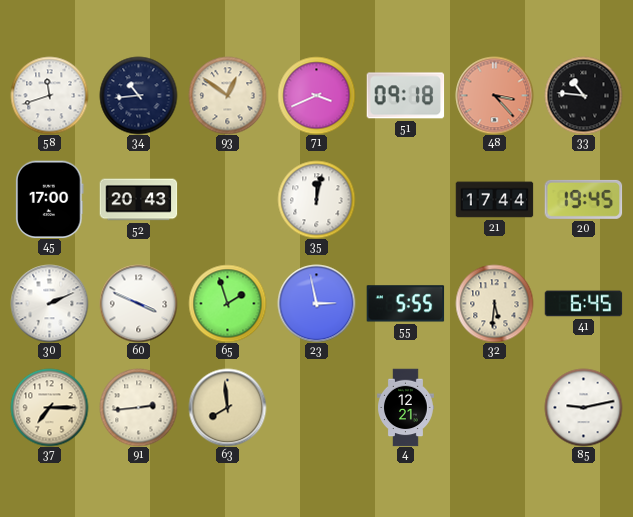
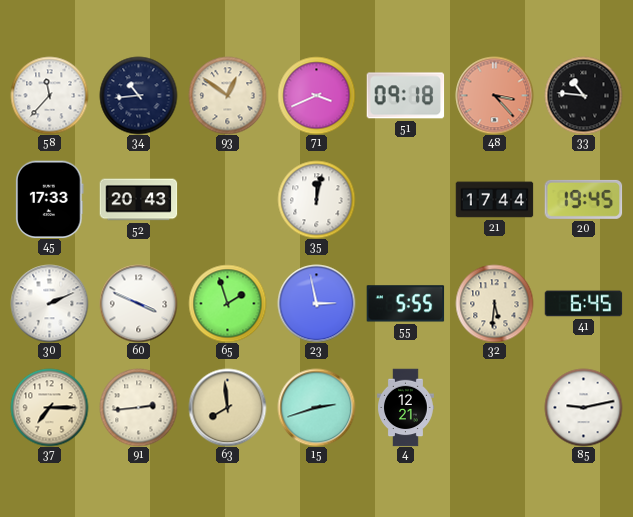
58: 11:42 -> 11:37 (49, 95)
45: 17:00 -> 17:33 (50, 199)
15: none -> 2:42 (316, 407)
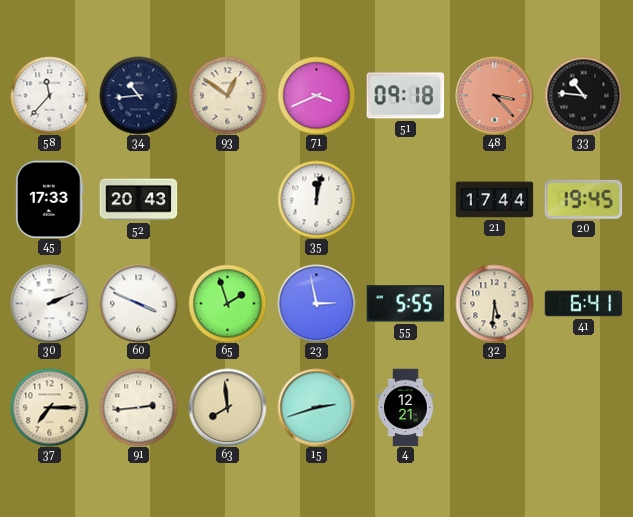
41: 6:45 -> 6:41 (583, 304)
85: 9:13 -> none (583, 407)
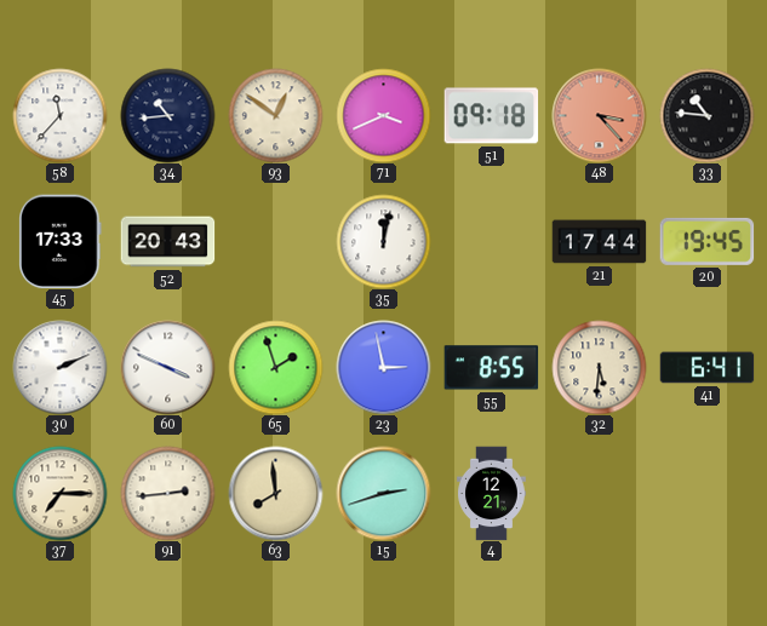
55: 5:55 -> 8:55 (491, 368)
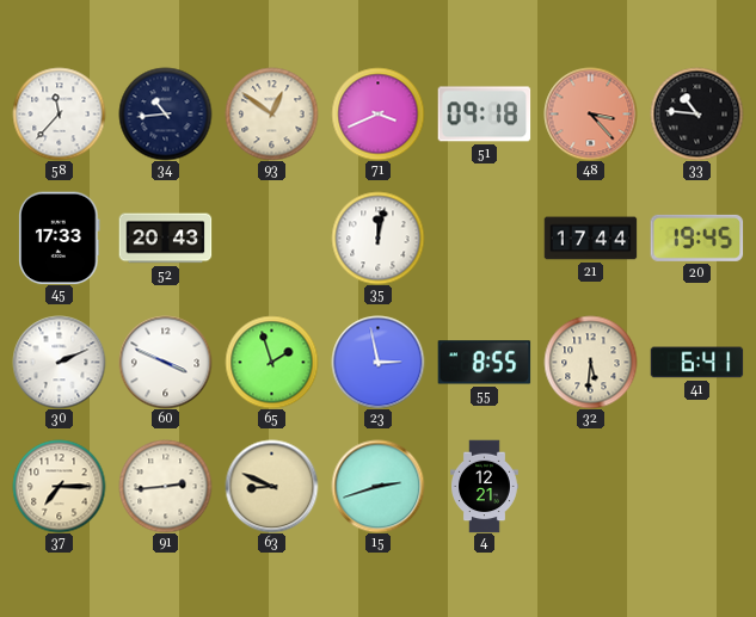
63: 7:59 -> 8:49 (271, 486)
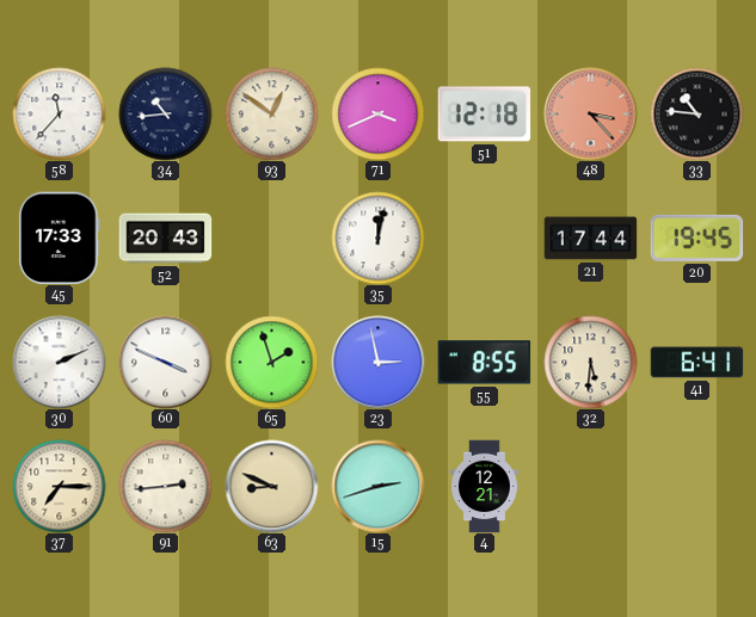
51: 09:18 -> 12:18 (484, 115)
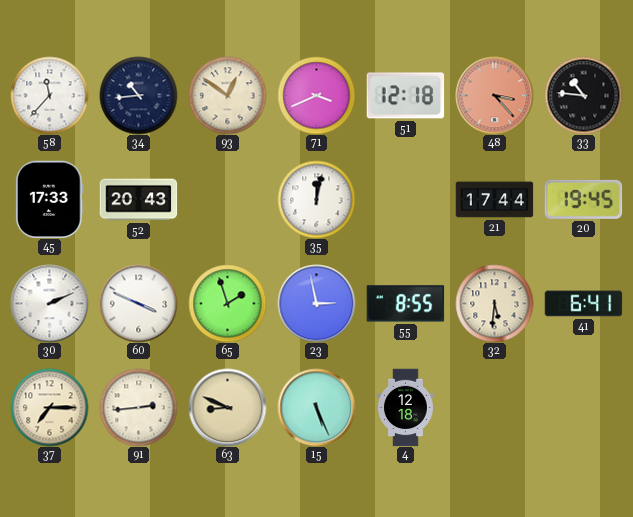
15: 2:42 -> 5:26 (316, 407)
4: 12:21 -> 12:18 (406, 407)
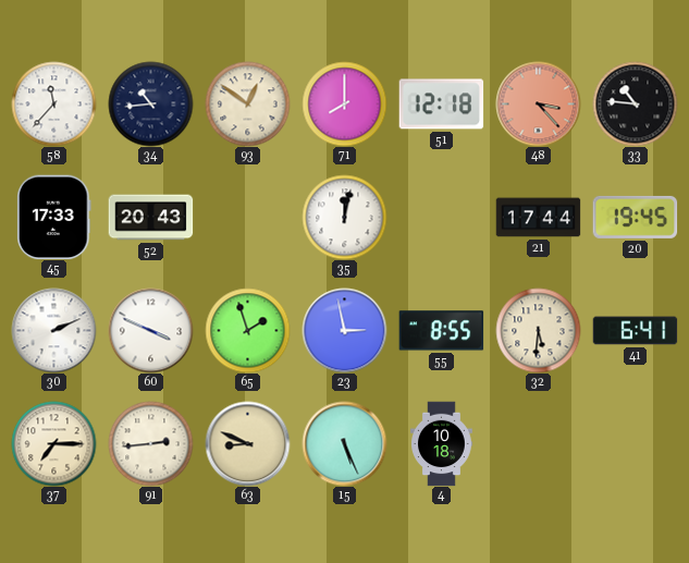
71: 3:41 -> 8:00 (344, 103)
4: 12:18 -> 10:18 (442, 443)
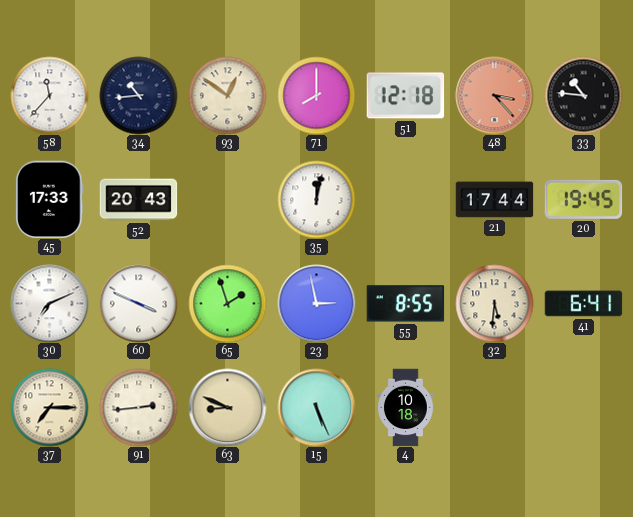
30: 2:11 -> 7:11 (49, 303)
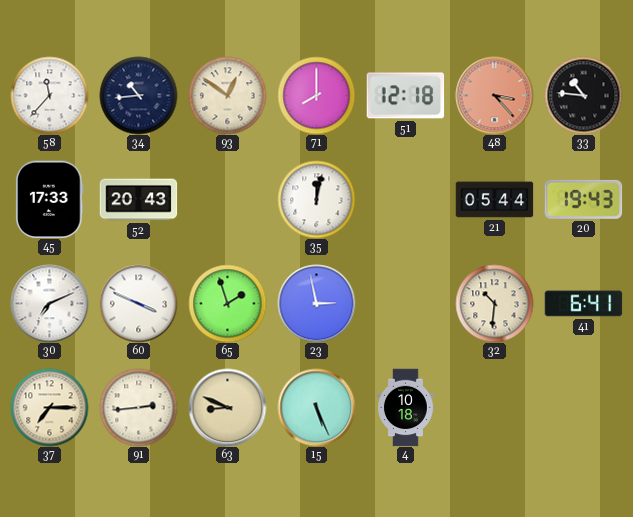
21: 17:44 -> 05:44 (494, 200)
20: 19:45 -> 19:43 (583, 199)
55: 8:55 -> none (405, 304)
32: 5:31 -> 10:31 (494, 303)
